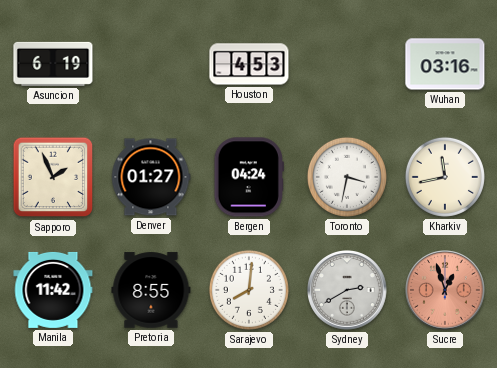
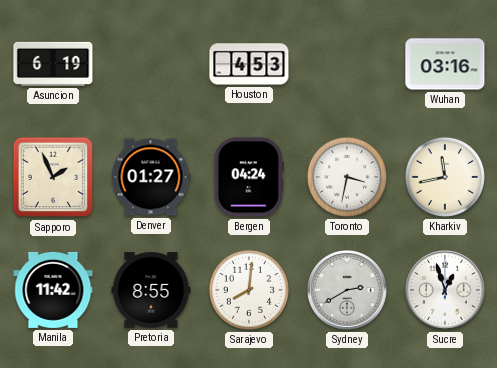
Sucre dial: salmon -> white (446, 291)
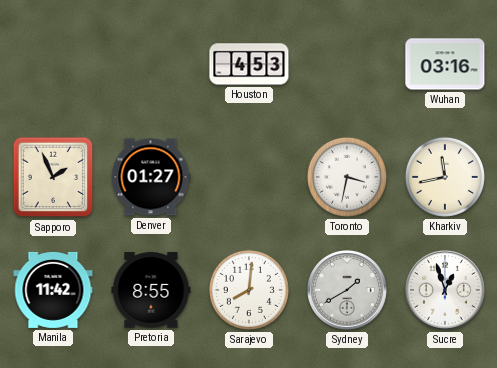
Asuncion: 6:19 -> none (53, 64)
Bergen: 04:24 -> none (249, 177)
Sydney: 2:40 -> 1:40 (348, 291)
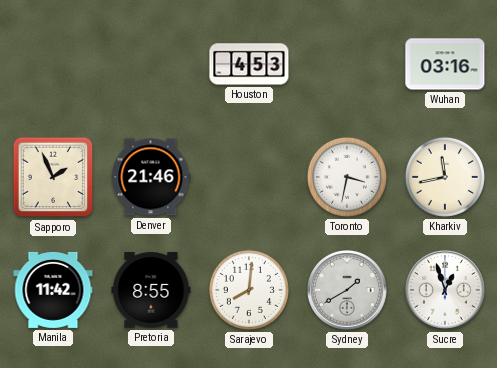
Denver: 01:27 -> 21:46 (151, 177)
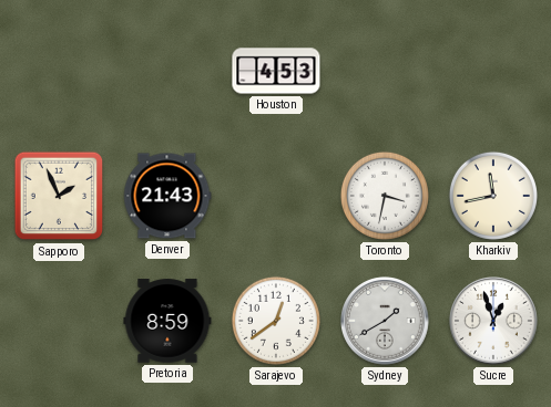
Wuhan: 03:16 -> none (445, 64)
Denver: 21:46 -> 21:43 (167, 196)
Manila: 11:42 -> none (53, 290)
Pretoria: 8:55 -> 8:59 (167, 321)
Sarajevo: 8:01 -> 12:39 (276, 321)
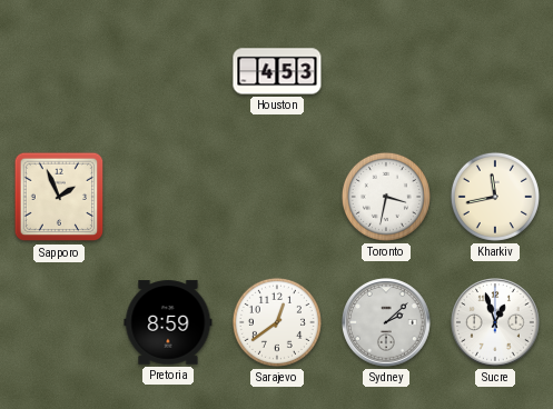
Denver: 21:43 -> none (167, 196)
Sydney: 1:40 -> 2:08 (387, 323)
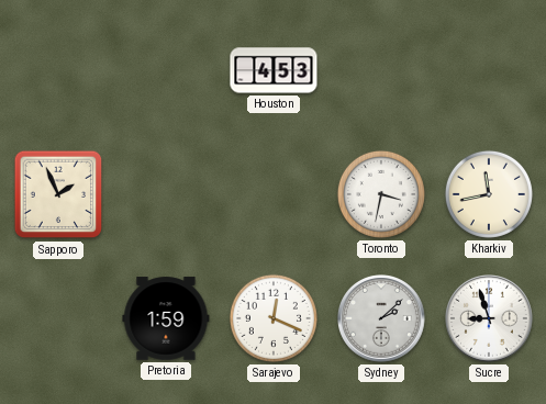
Pretoria: 8:59 -> 1:59 (166, 318)
Sarajevo: 12:39 -> 12:19 (274, 318)
Sucre: 12:57 -> 8:57 (490, 319)
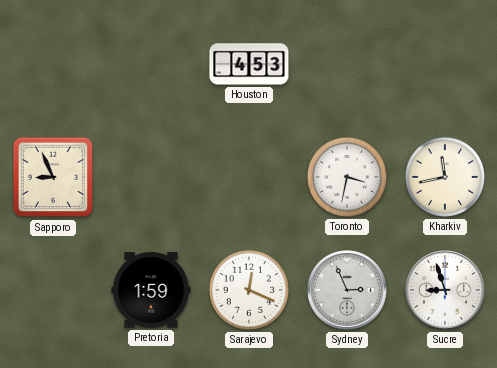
Sapporo: 1:56 -> 8:56 (53, 177)
Sydney: 2:08 -> 2:56 (348, 291)
